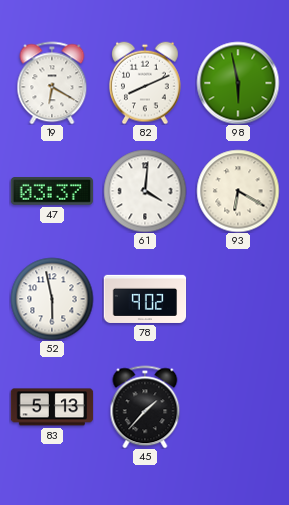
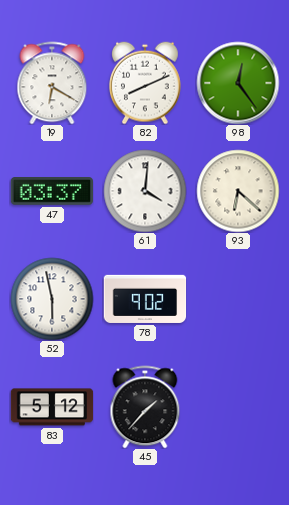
98: 5:58 -> 12:24 (238, 83)
93: 6:20 -> 6:22 (238, 191)
83: 5:13 -> 5:12 (52, 407)
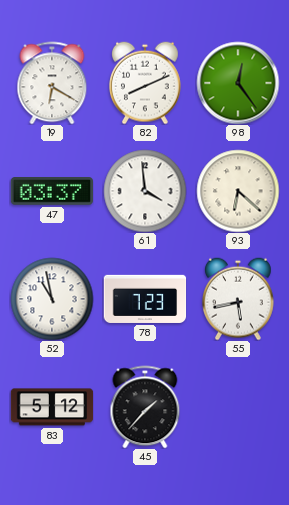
61: 4:01 -> 3:59 (145, 191)
52: 5:58 -> 10:58 (52, 299)
78: 9:02 -> 7:23 (145, 299)
55: none -> 5:43 (239, 299)
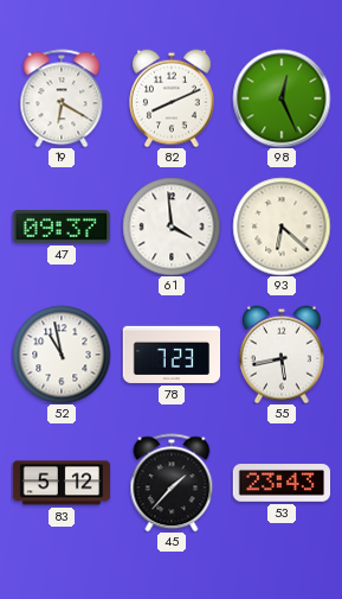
98: 12:24 -> 12:26 (282, 98)
47: 03:37 -> 09:37 (60, 228)
53: none -> 23:43 (282, 484)
